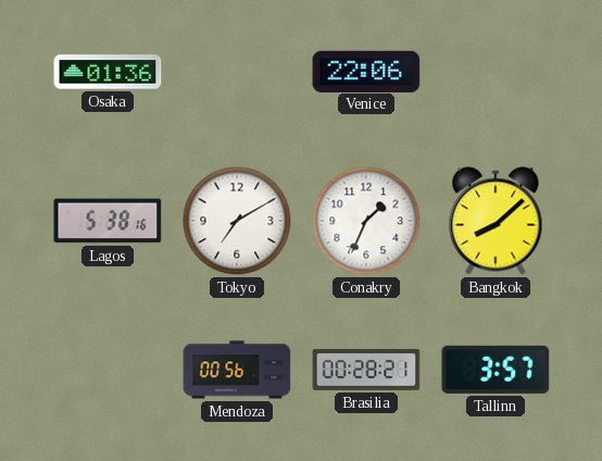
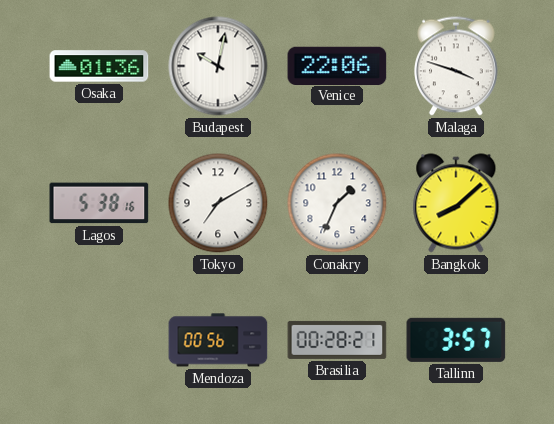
Budapest: none -> 10:02 (218, 66)
Malaga: none -> 3:48 (457, 66)
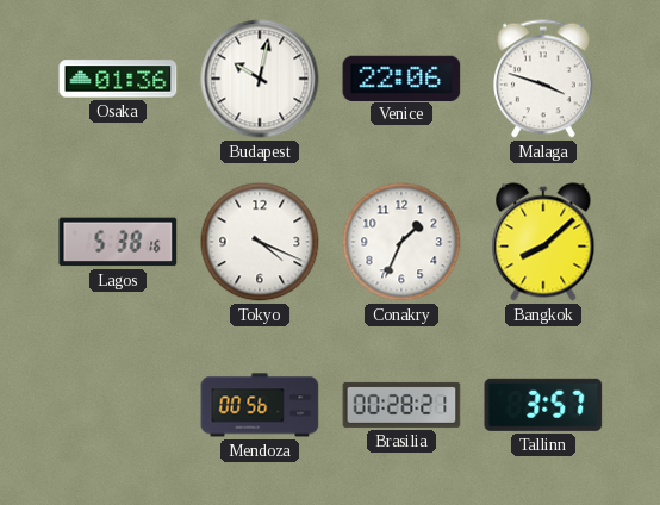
Tokyo: 7:10 -> 4:19 (260, 242)
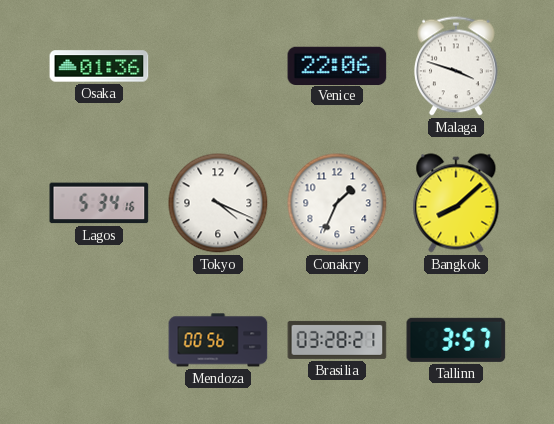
Budapest: 10:02 -> none (260, 79)
Lagos: 5:38 -> 5:34 (99, 203)
Brasilia: 00:28 -> 03:28 (337, 340)
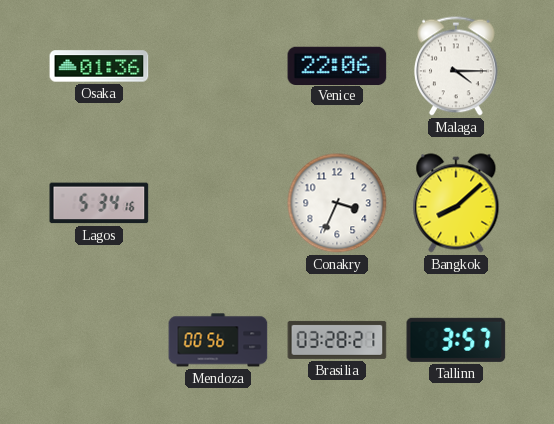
Malaga: 3:48 -> 4:15 (457, 66)
Tokyo: 4:19 -> none (218, 203)
Conakry: 1:34 -> 3:34 (337, 203)
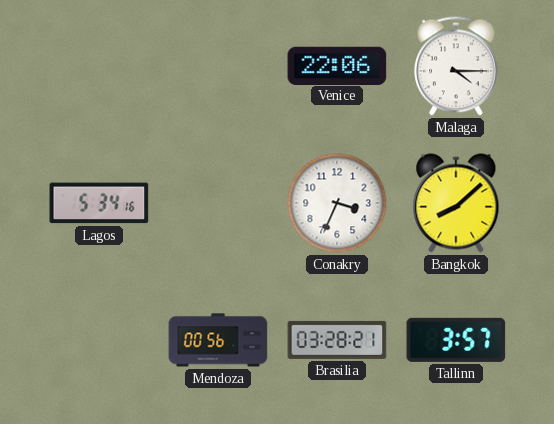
Osaka: 01:36 -> none (99, 66)
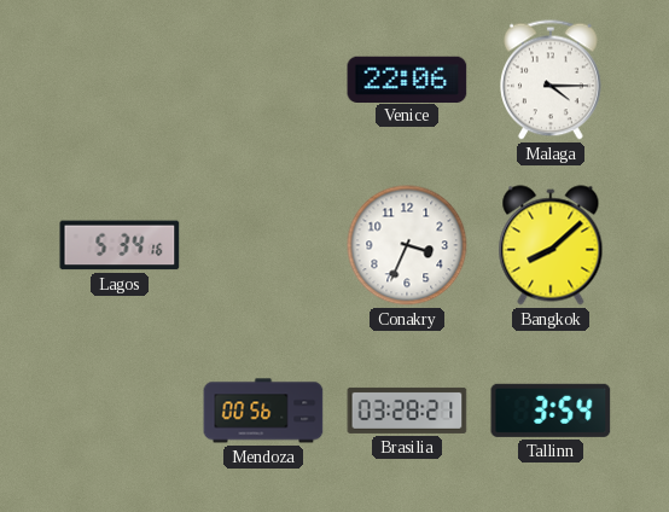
Tallinn: 3:57 -> 3:54 (551, 411)
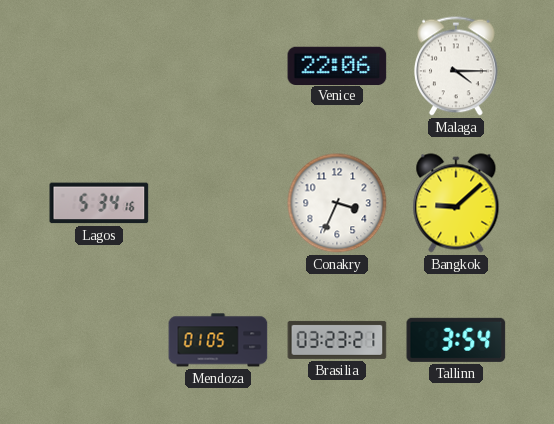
Bangkok: 8:08 -> 9:08 (456, 203)
Mendoza: 00:56 -> 01:05 (218, 340)
Brasilia: 03:28 -> 03:23 (337, 340)
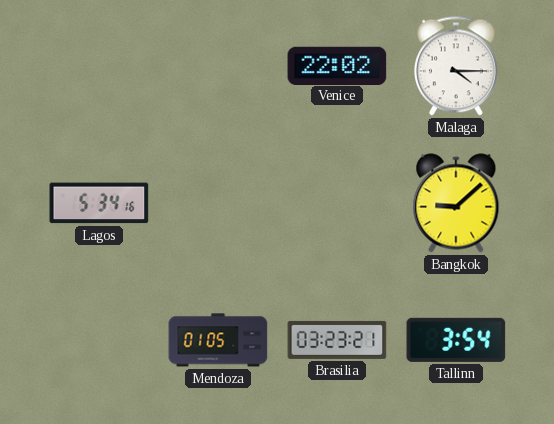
Venice: 22:06 -> 22:02 (337, 65)
Conakry: 3:34 -> none (337, 203)
